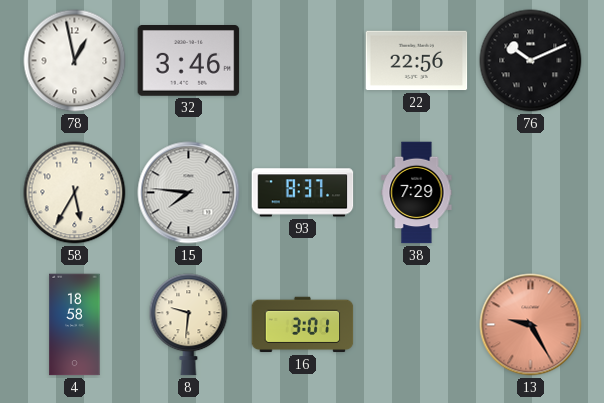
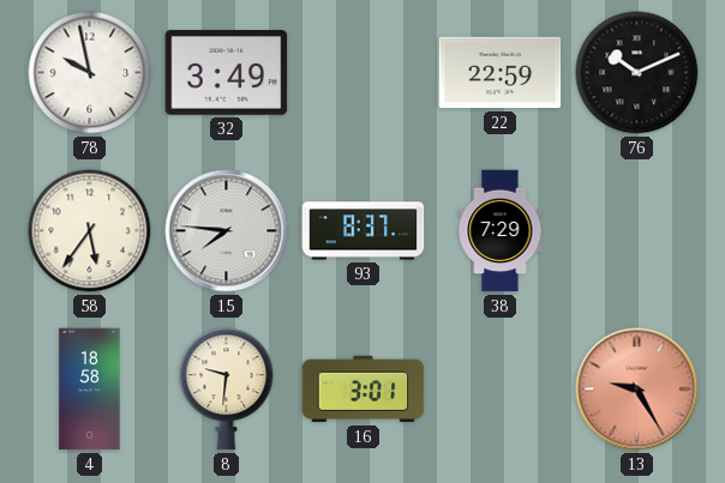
78: 12:58 -> 9:58 (90, 73)
32: 3:46 -> 3:49 (227, 73)
22: 22:56 -> 22:59 (501, 73)
58: 5:35 -> 5:36 (90, 231)
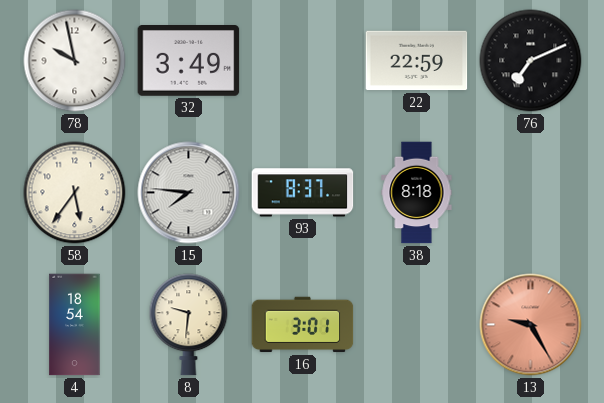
76: 10:11 -> 7:11 (531, 61)
38: 7:29 -> 8:18 (417, 193)
4: 18:58 -> 18:54 (75, 325)
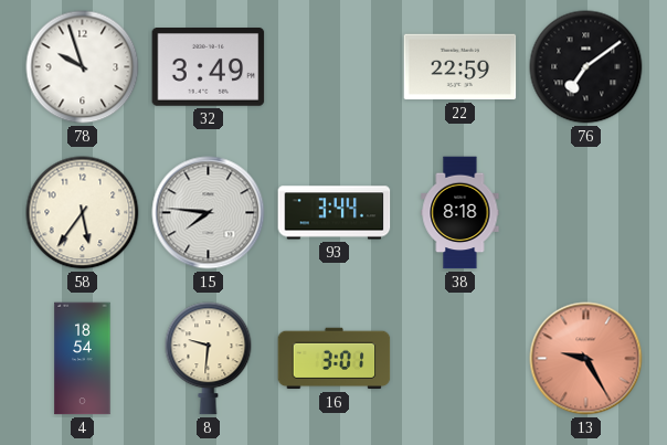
78: 9:58 -> 9:57 (83, 67)
76: 7:11 -> 7:09 (586, 67)
93: 8:37 -> 3:44 (335, 213)
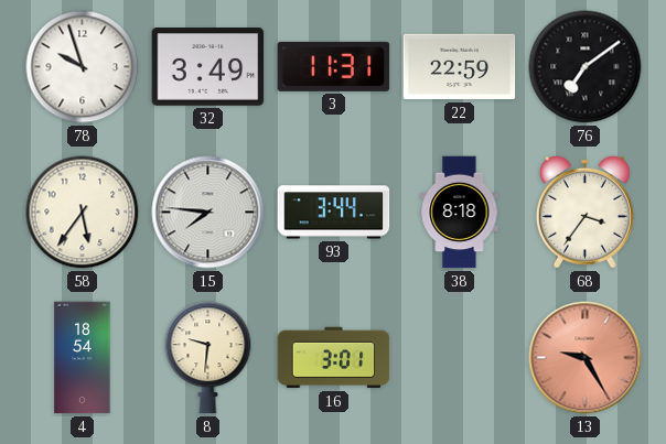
3: none -> 11:31 (334, 66)
68: none -> 3:36 (584, 212)
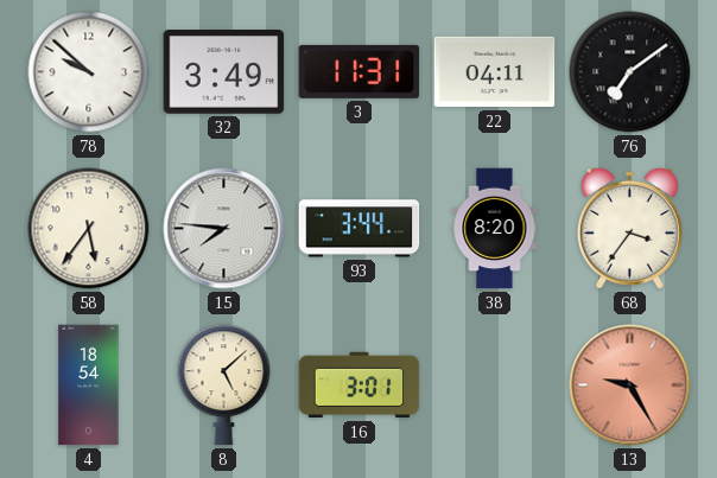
78: 9:57 -> 9:52 (89, 72)
22: 22:59 -> 04:11 (495, 72)
38: 8:18 -> 8:20 (495, 229)
8: 9:31 -> 5:08 (224, 385)
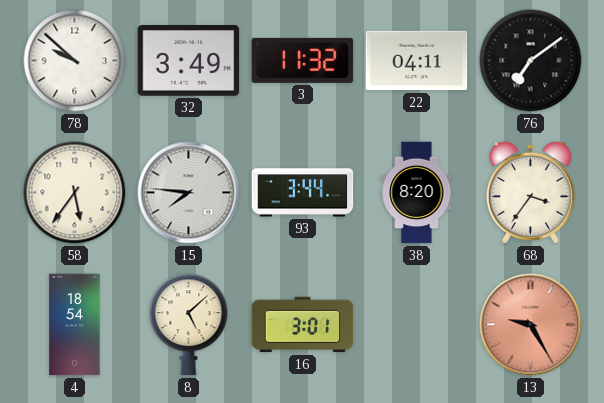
3: 11:31 -> 11:32 (303, 60)
